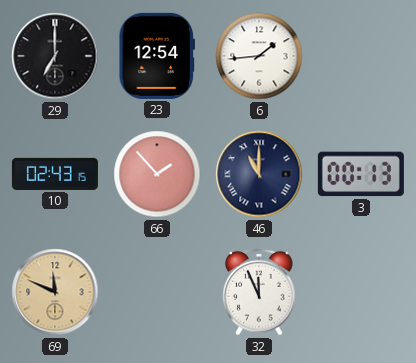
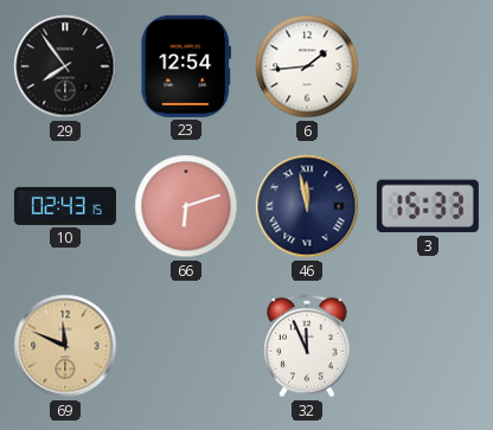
29: 7:00 -> 7:54 (65, 66)
66: 1:53 -> 6:12 (186, 206)
46: 11:00 -> 11:58 (307, 206)
3: 00:13 -> 15:33 (428, 206)
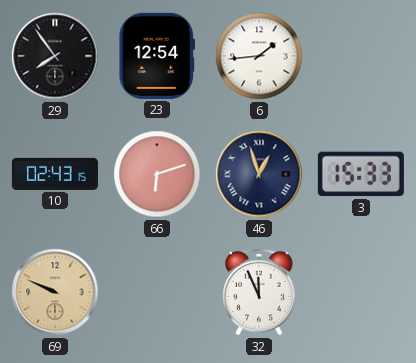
46: 11:58 -> 12:57 (259, 174)
69: 11:49 -> 9:49 (55, 292)
